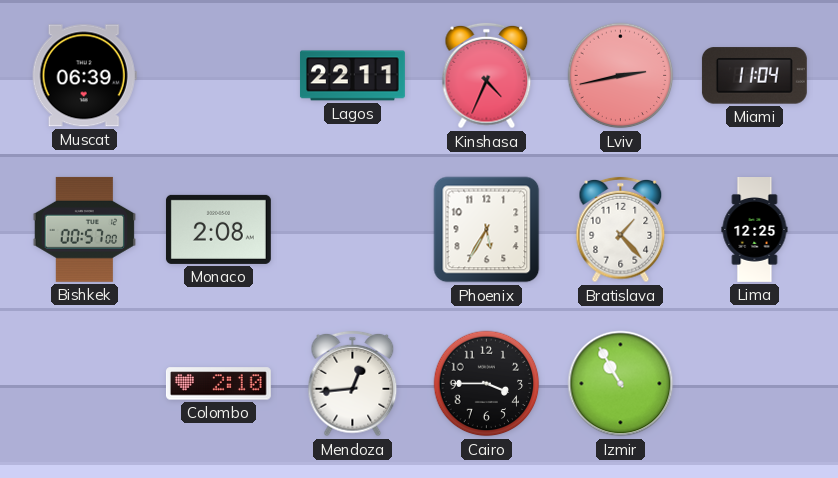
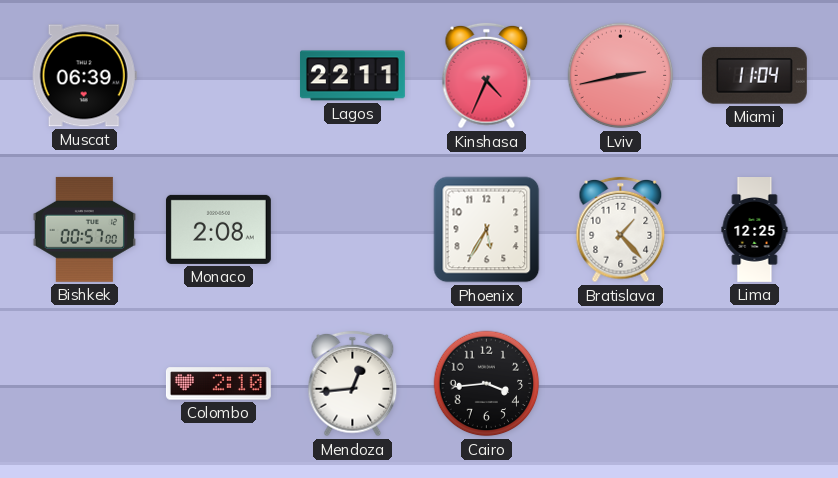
Cairo: 3:45 -> 3:44 (487, 384)
Izmir: 10:55 -> none (621, 384)
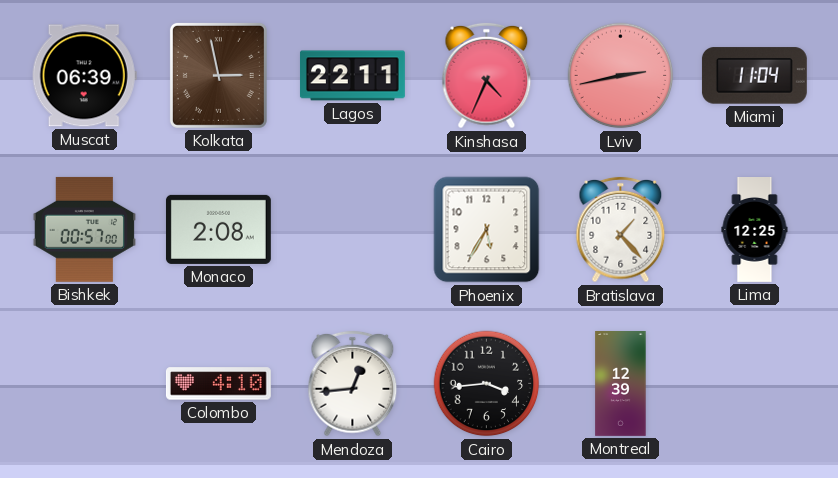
Kolkata: none -> 2:58 (218, 75)
Colombo: 2:10 -> 4:10 (218, 384)
Montreal: none -> 12:39 (621, 384)
